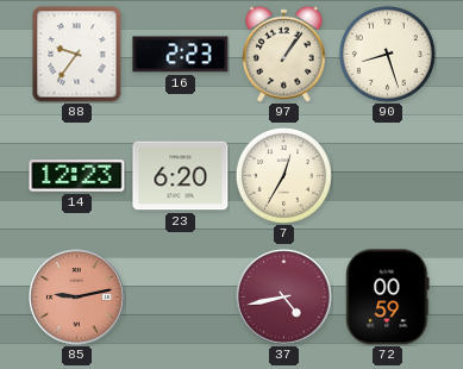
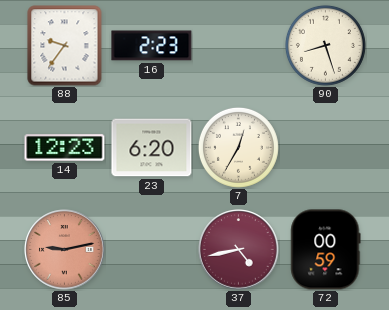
97: 1:06 -> none (284, 54)
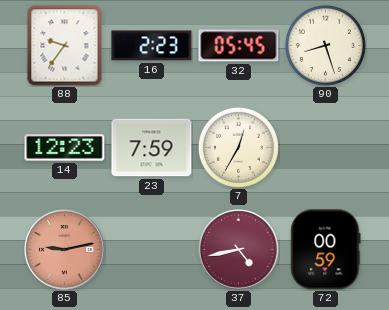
32: none -> 05:45 (239, 46)
23: 6:20 -> 7:59 (152, 148)
